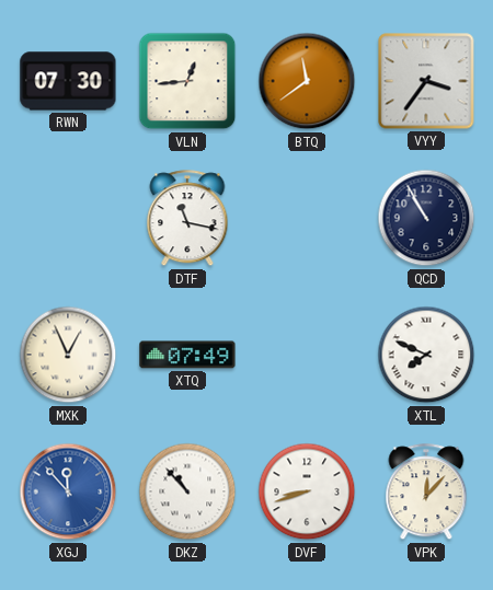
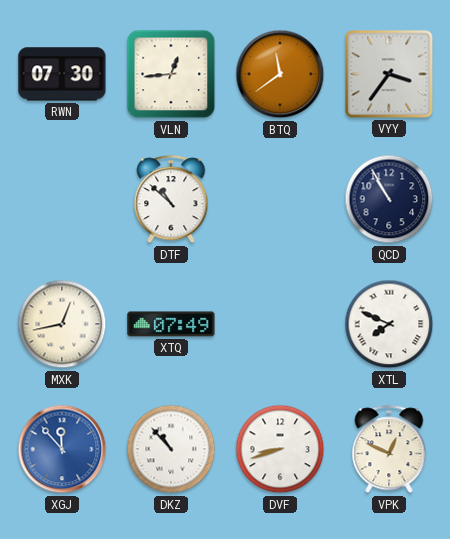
DTF: 11:17 -> 10:52 (171, 200)
MXK: 12:56 -> 12:43 (62, 324)
VPK: 12:07 -> 12:49 (389, 450)
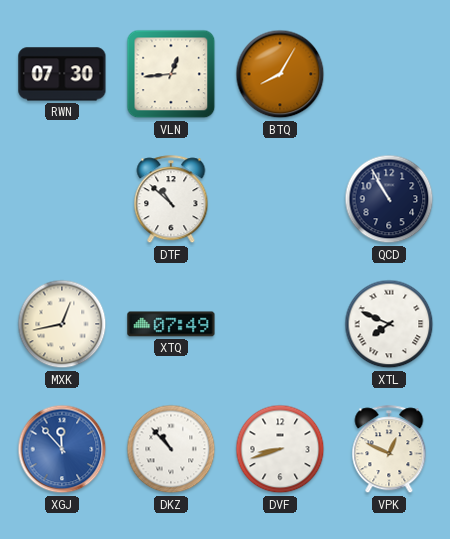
BTQ: 11:39 -> 8:05 (280, 74)
VYY: 3:36 -> none (389, 74)
